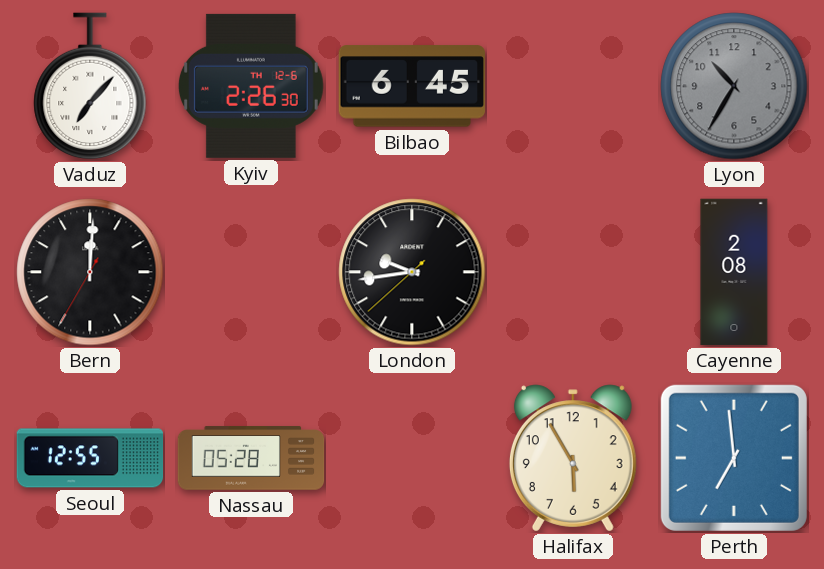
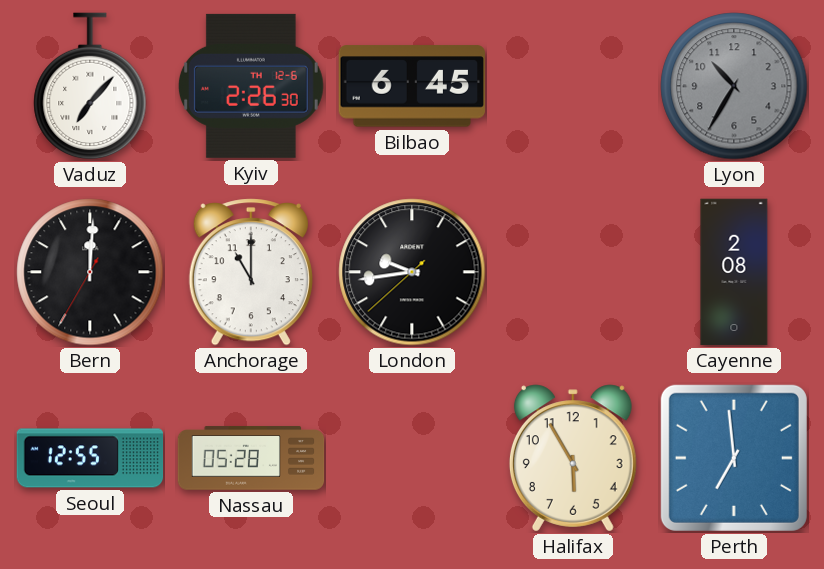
Anchorage: none -> 11:00 (251, 272)
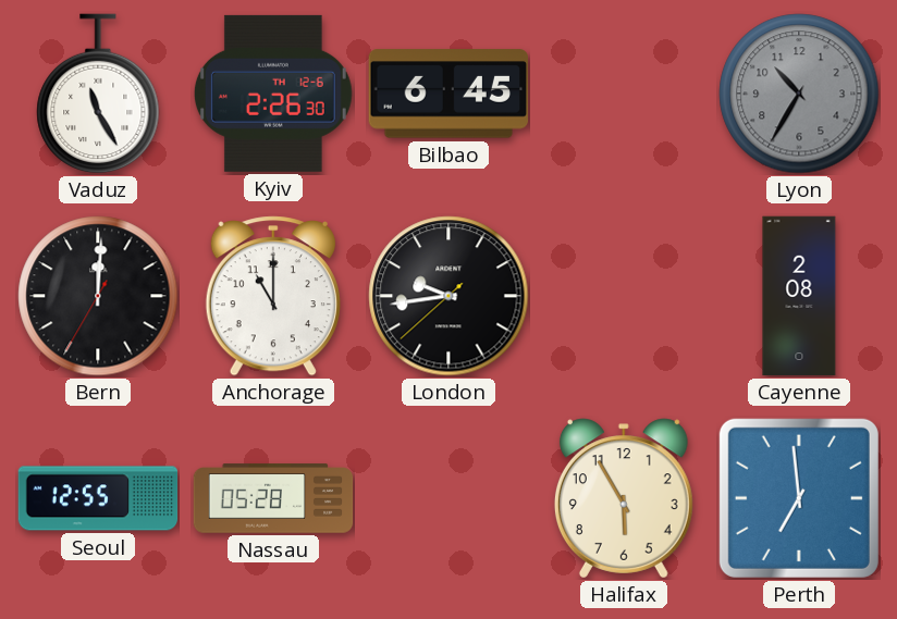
Vaduz: 7:07 -> 11:25 (98, 94)
